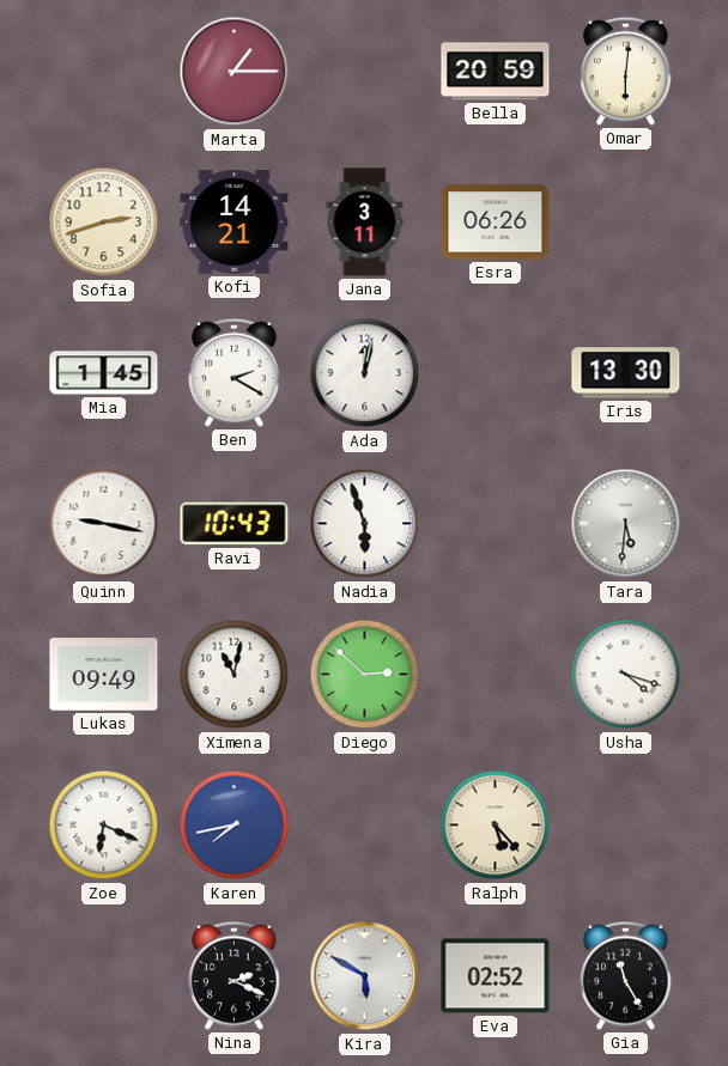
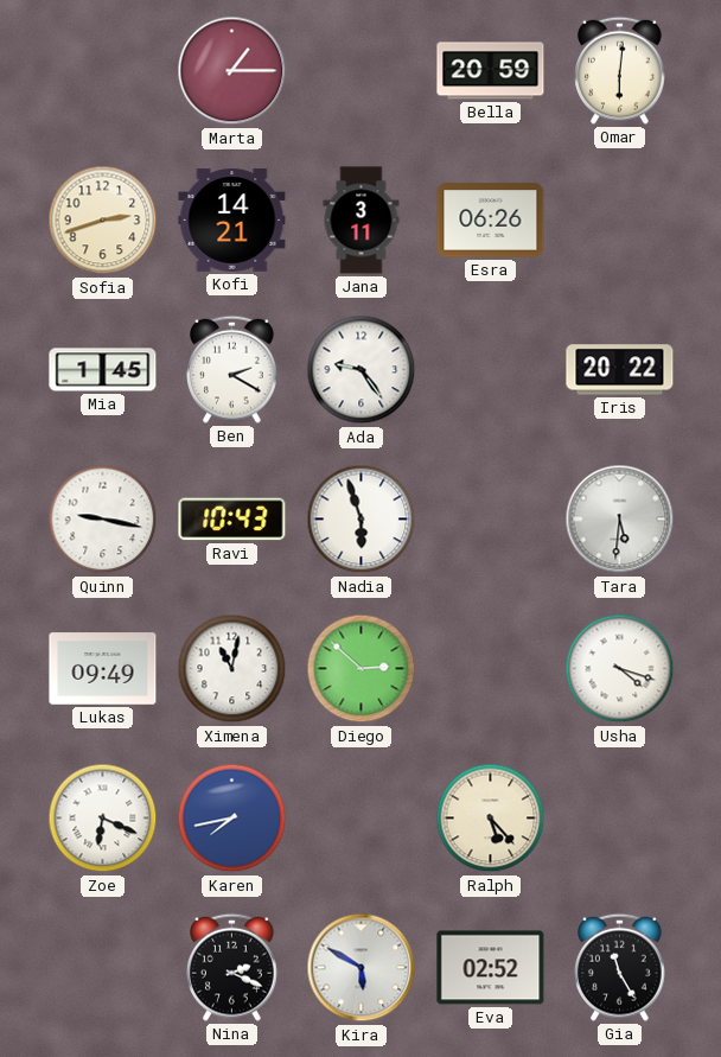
Ada: 12:02 -> 9:24 (362, 370)
Iris: 13:30 -> 20:22 (620, 370)
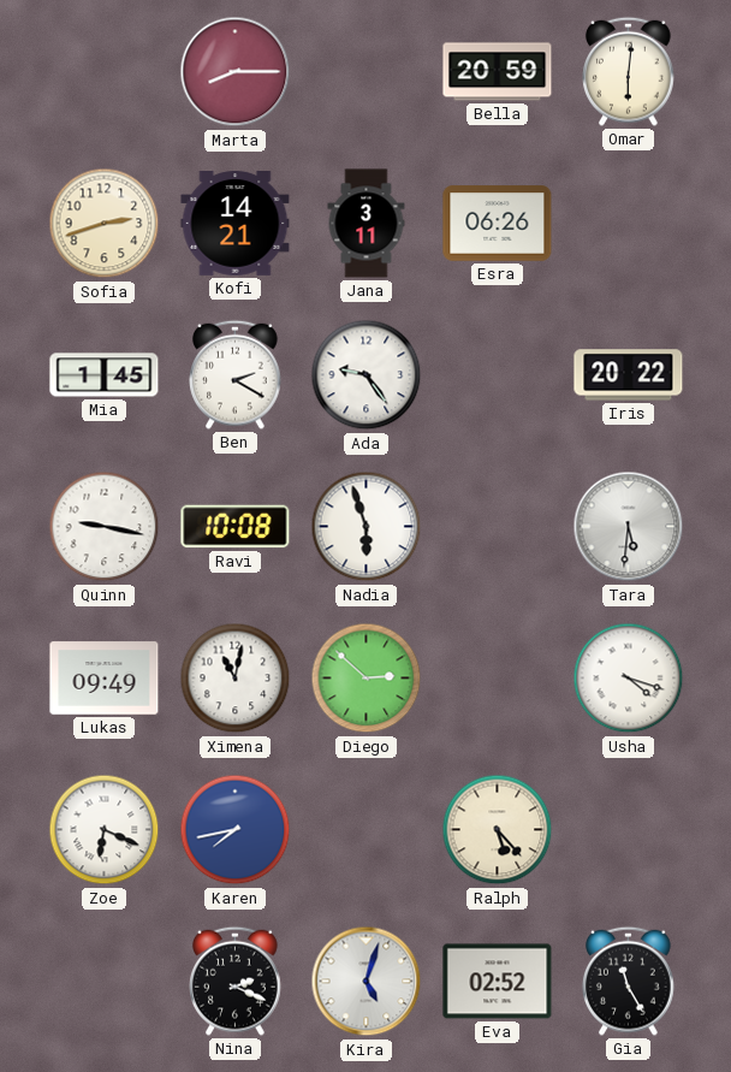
Marta: 1:15 -> 8:15 (236, 72)
Ravi: 10:43 -> 10:08 (236, 527)
Kira: 5:50 -> 5:03 (367, 982)
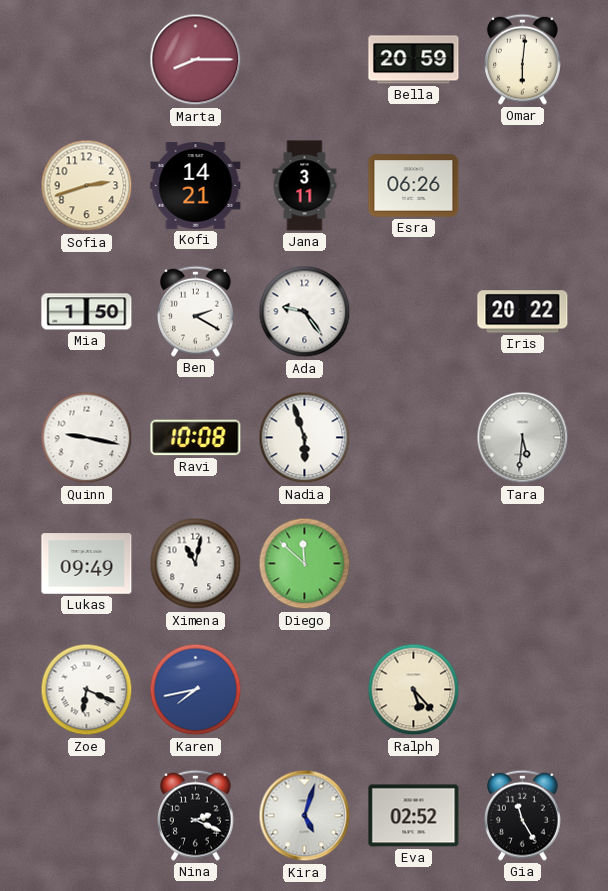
Mia: 1:45 -> 1:50 (87, 312)
Diego: 2:52 -> 11:52 (305, 564)
Usha: 4:18 -> none (629, 679)
